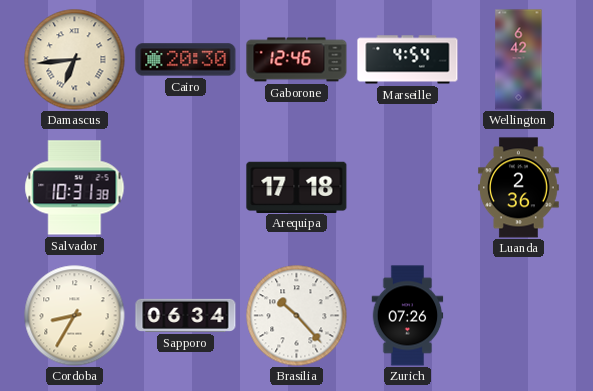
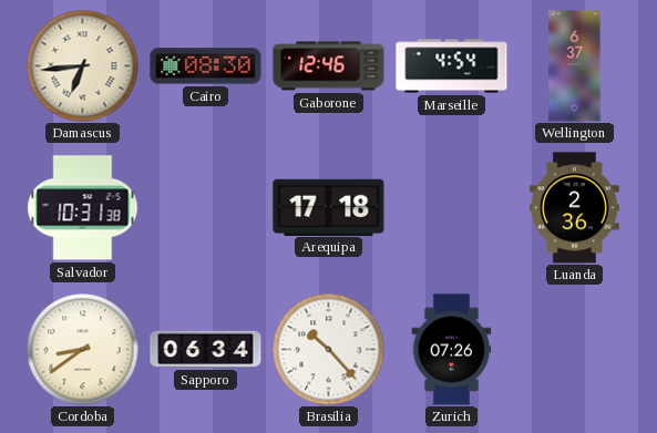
Cairo: 20:30 -> 08:30 (206, 66)
Wellington: 6:42 -> 6:37 (575, 66)
Cordoba: 8:35 -> 8:39 (83, 350)
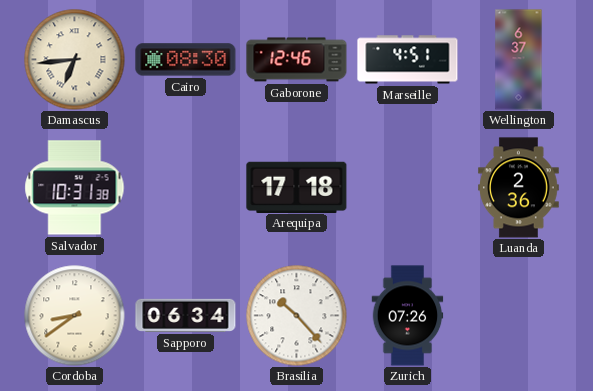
Marseille: 4:54 -> 4:51 (408, 60)
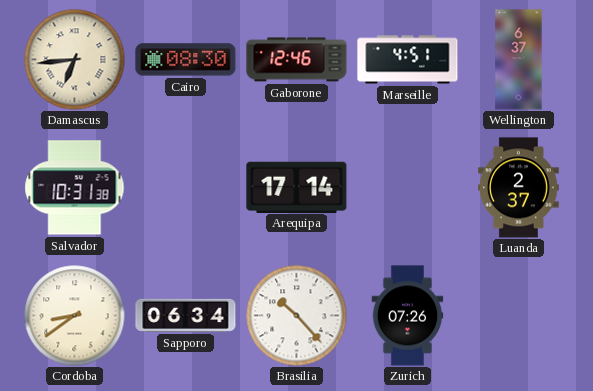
Arequipa: 17:18 -> 17:14 (297, 187)
Luanda: 2:36 -> 2:37 (519, 188)
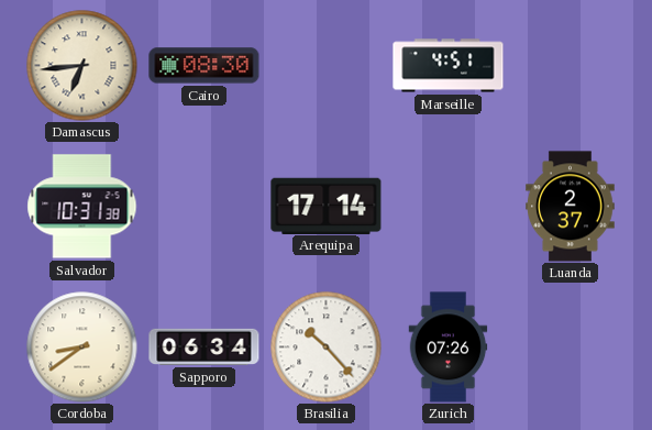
Gaborone: 12:46 -> none (297, 60)
Wellington: 6:37 -> none (519, 60)
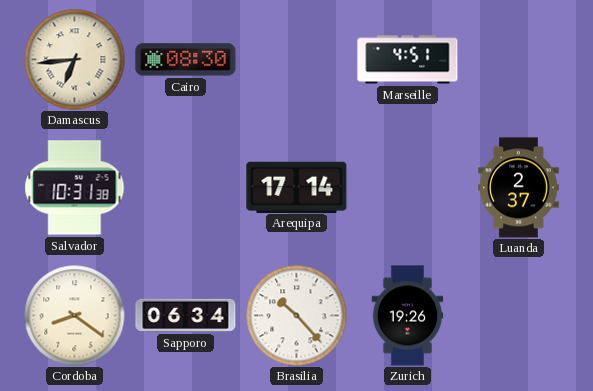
Cordoba: 8:39 -> 8:21 (75, 316)
Zurich: 07:26 -> 19:26 (408, 316)
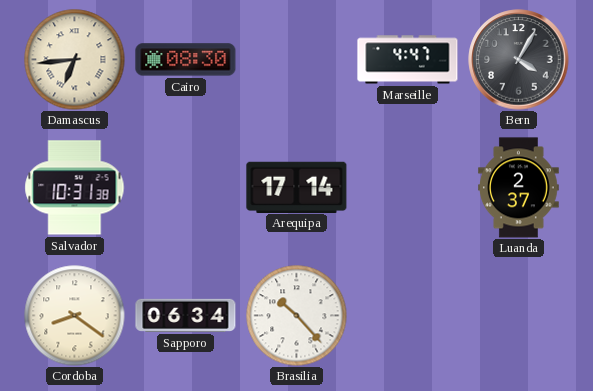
Marseille: 4:51 -> 4:47 (408, 60)
Bern: none -> 4:05 (519, 60)
Zurich: 19:26 -> none (408, 316)
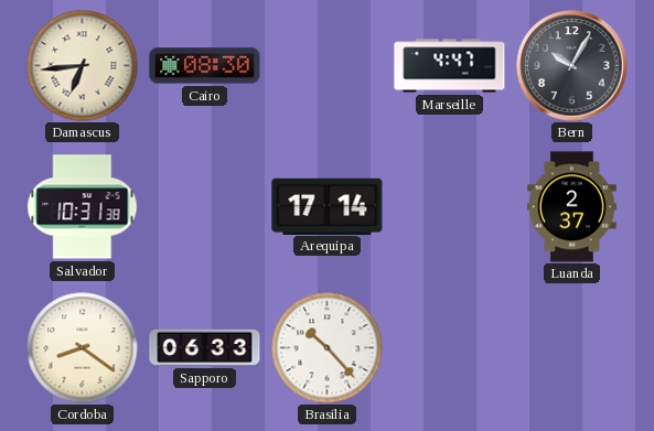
Bern: 4:05 -> 10:05 (572, 66)
Sapporo: 06:34 -> 06:33 (205, 347)
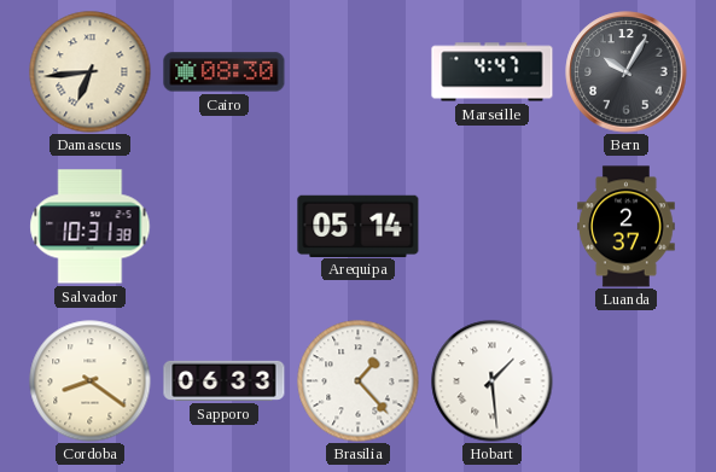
Arequipa: 17:14 -> 05:14 (359, 226)
Brasilia: 10:23 -> 1:23 (359, 381)
Hobart: none -> 1:29 (493, 381)
